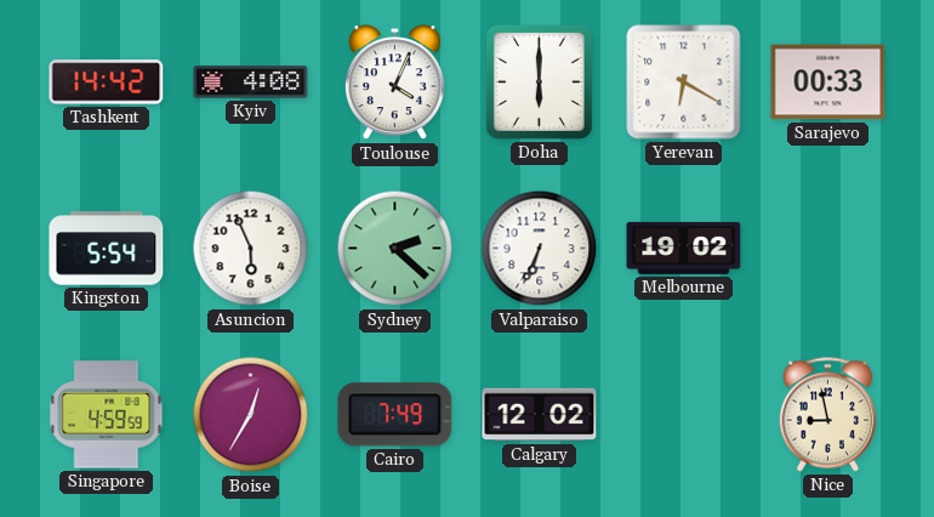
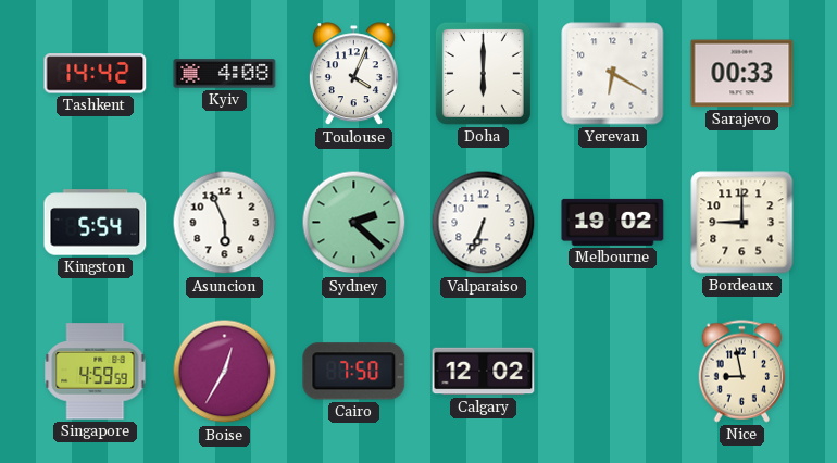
Bordeaux: none -> 9:00 (742, 223)
Cairo: 7:49 -> 7:50 (354, 372)
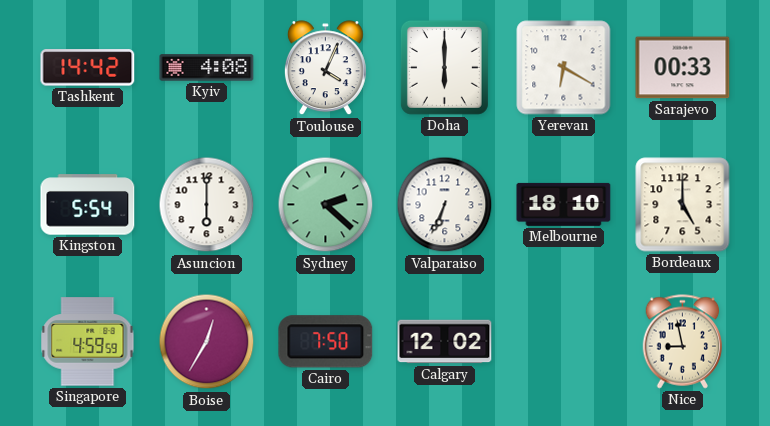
Asuncion: 5:56 -> 6:00 (207, 205)
Melbourne: 19:02 -> 18:10 (564, 204)
Bordeaux: 9:00 -> 5:00 (683, 205)
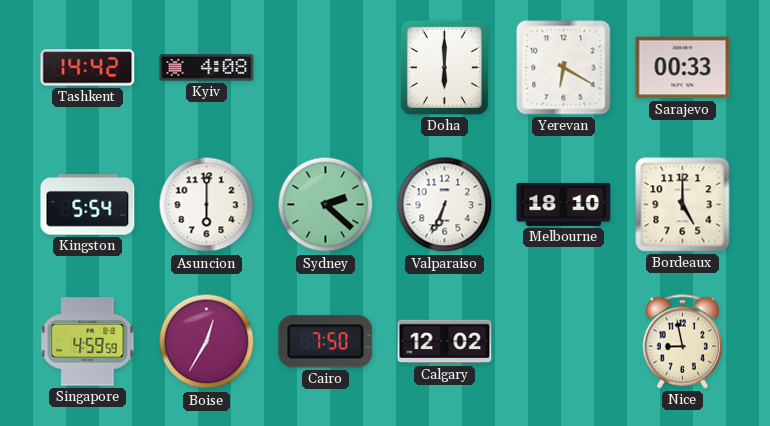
Toulouse: 4:04 -> none (325, 68)
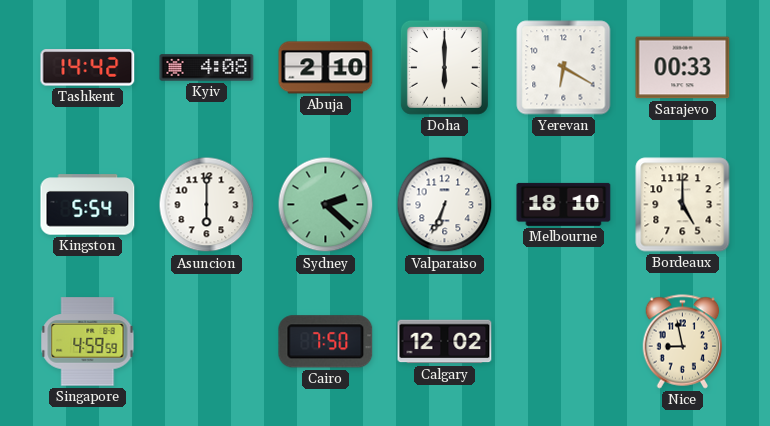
Abuja: none -> 2:10 (326, 68)
Boise: 12:35 -> none (207, 342)
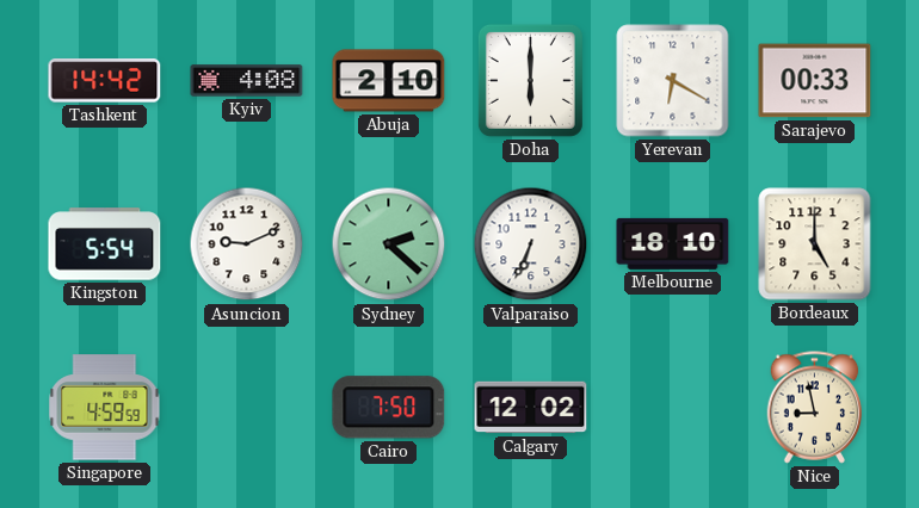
Asuncion: 6:00 -> 9:11 (247, 244)
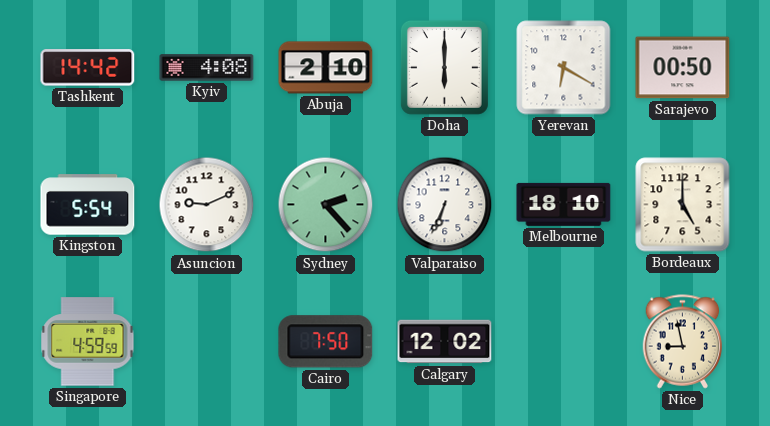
Sarajevo: 00:33 -> 00:50 (683, 68)
Sydney: 2:22 -> 2:23 (326, 205)
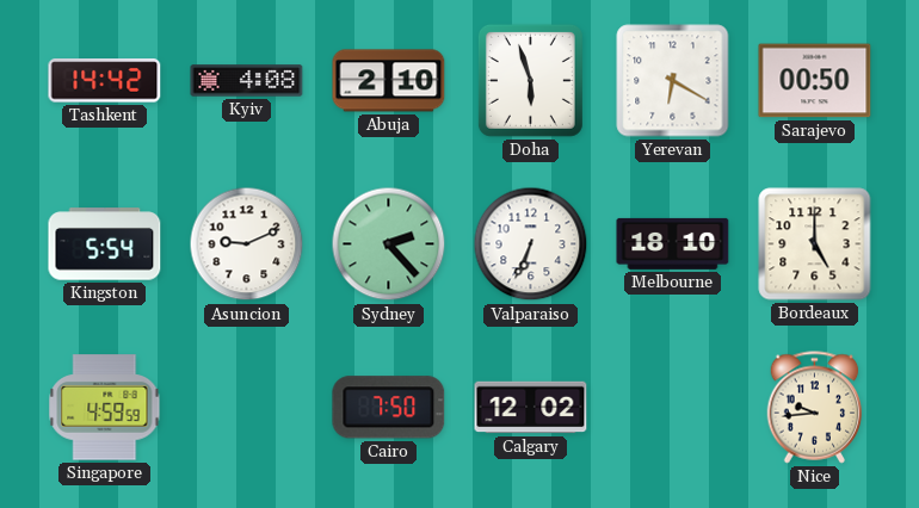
Doha: 6:00 -> 5:57 (530, 80)
Nice: 8:58 -> 9:44 (815, 408)
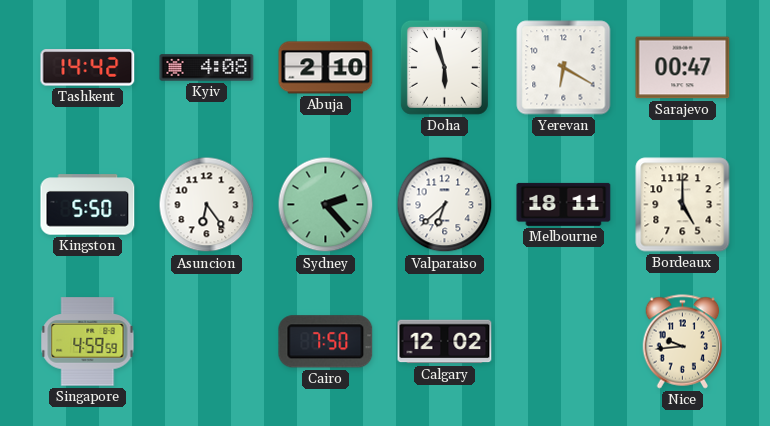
Sarajevo: 00:50 -> 00:47 (683, 68)
Kingston: 5:54 -> 5:50 (88, 205)
Asuncion: 9:11 -> 6:24 (207, 205)
Valparaiso: 6:34 -> 6:38 (445, 205)
Melbourne: 18:10 -> 18:11 (564, 204)
